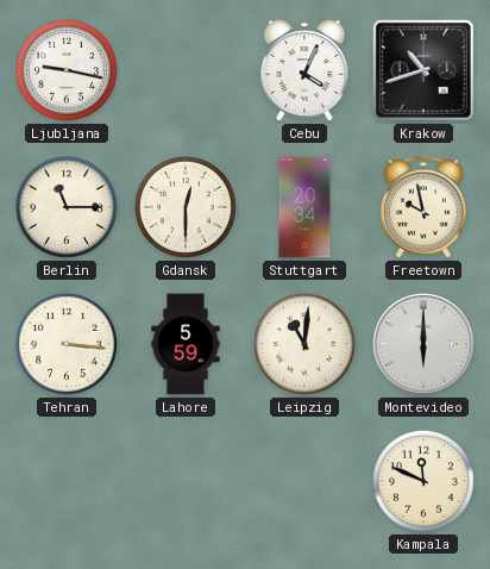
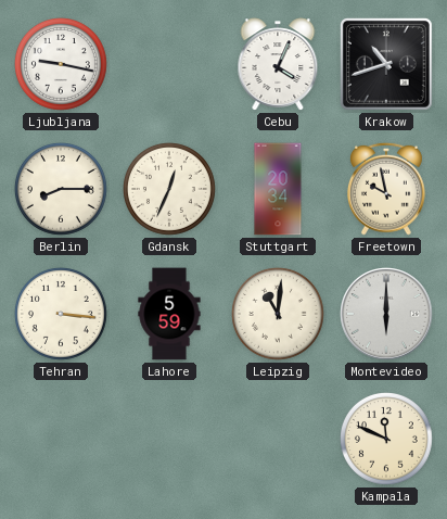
Berlin: 11:15 -> 8:15 (61, 189)
Gdansk: 12:30 -> 12:34 (169, 189)
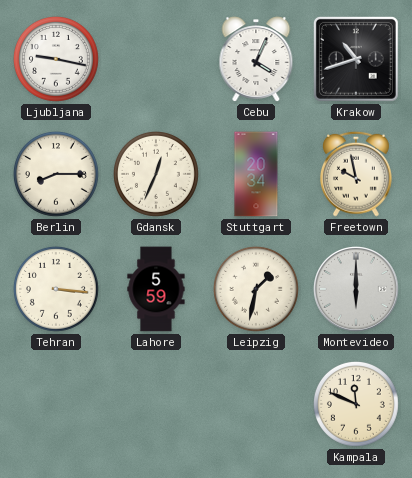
Leipzig: 11:01 -> 1:32 (256, 289)
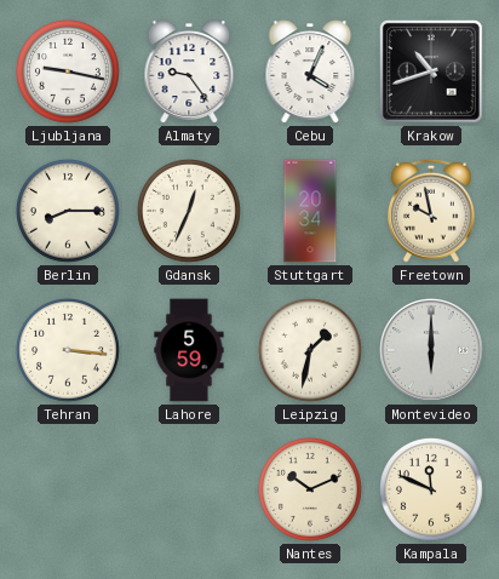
Almaty: none -> 9:24 (189, 71)
Nantes: none -> 10:11 (310, 489)
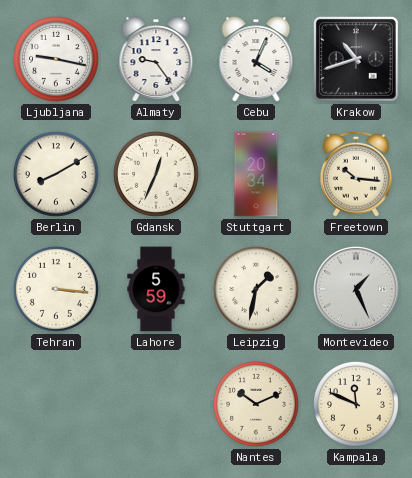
Berlin: 8:15 -> 8:10 (56, 174)
Freetown: 9:58 -> 10:16 (356, 174)
Montevideo: 6:00 -> 1:26 (357, 290)
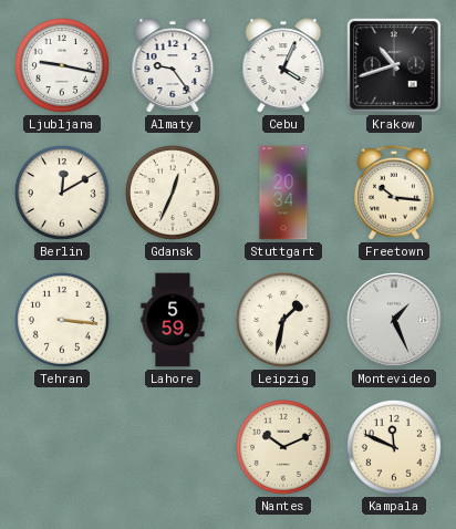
Berlin: 8:10 -> 12:10 (62, 193)
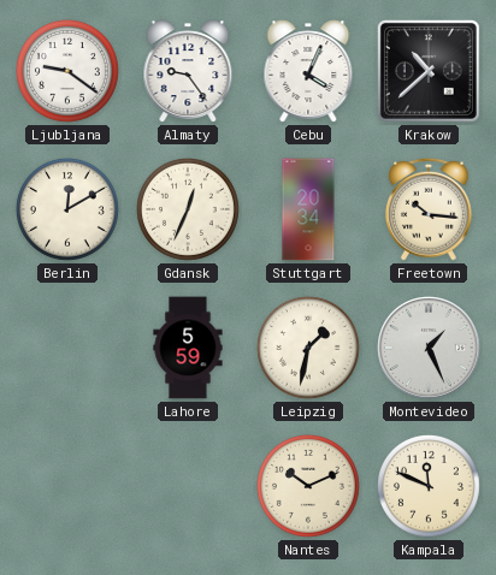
Ljubljana: 9:17 -> 9:21 (67, 71)
Krakow: 10:42 -> 10:38 (429, 71)
Tehran: 3:16 -> none (62, 320)
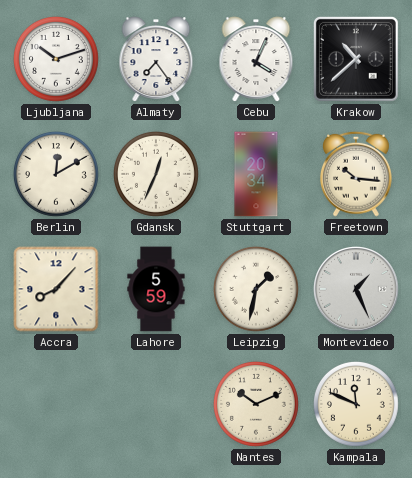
Ljubljana: 9:21 -> 10:12 (56, 59)
Almaty: 9:24 -> 7:24 (156, 59)
Accra: none -> 8:07 (56, 289)
